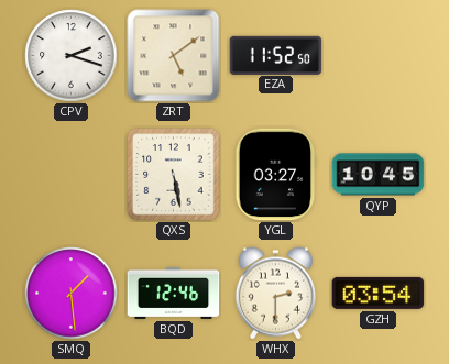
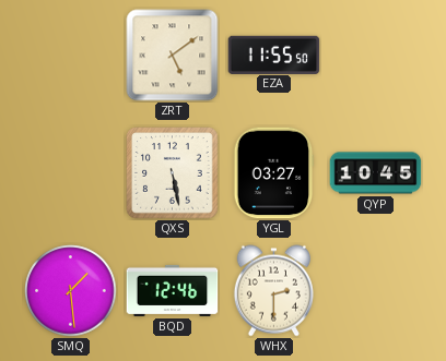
CPV: 2:18 -> none (72, 56)
EZA: 11:52 -> 11:55 (274, 55)
GZH: 03:54 -> none (379, 293)
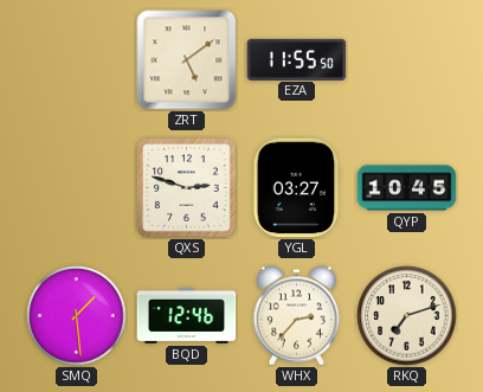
QXS: 5:28 -> 2:48 (187, 188)
WHX: 2:30 -> 2:37 (296, 316)
RKQ: none -> 7:12 (407, 316)
